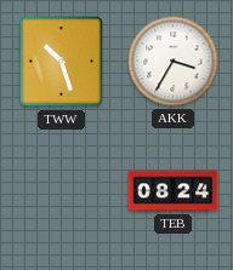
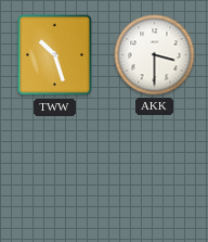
AKK: 3:35 -> 3:30 (155, 55)
TEB: 08:24 -> none (174, 191)
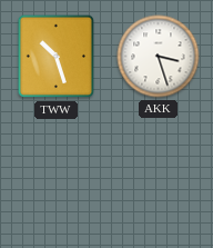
AKK: 3:30 -> 3:27 (159, 57)
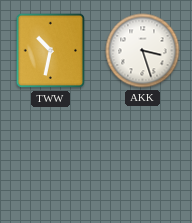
TWW: 10:27 -> 10:32 (51, 51)
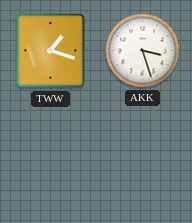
TWW: 10:32 -> 1:18 (51, 51)
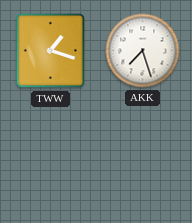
AKK: 3:27 -> 7:27 (143, 51)
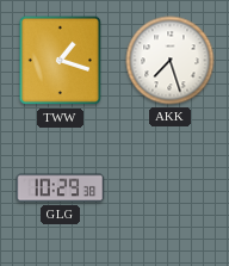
GLG: none -> 10:29 (61, 188)
